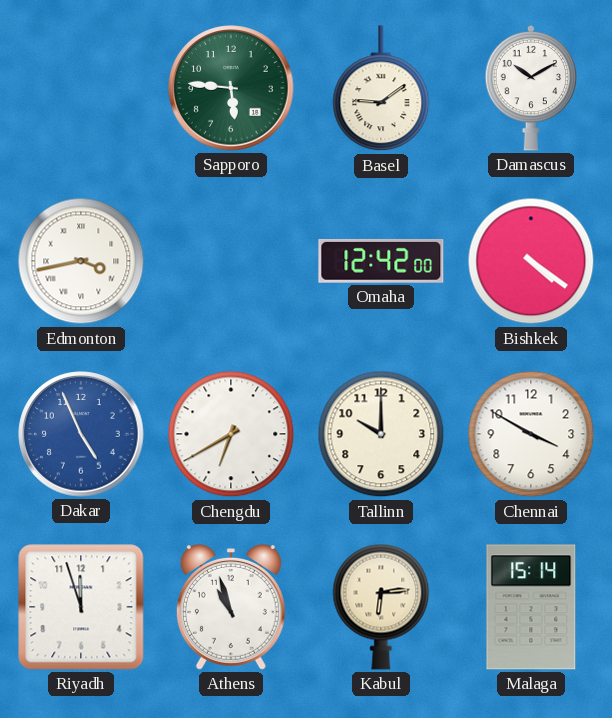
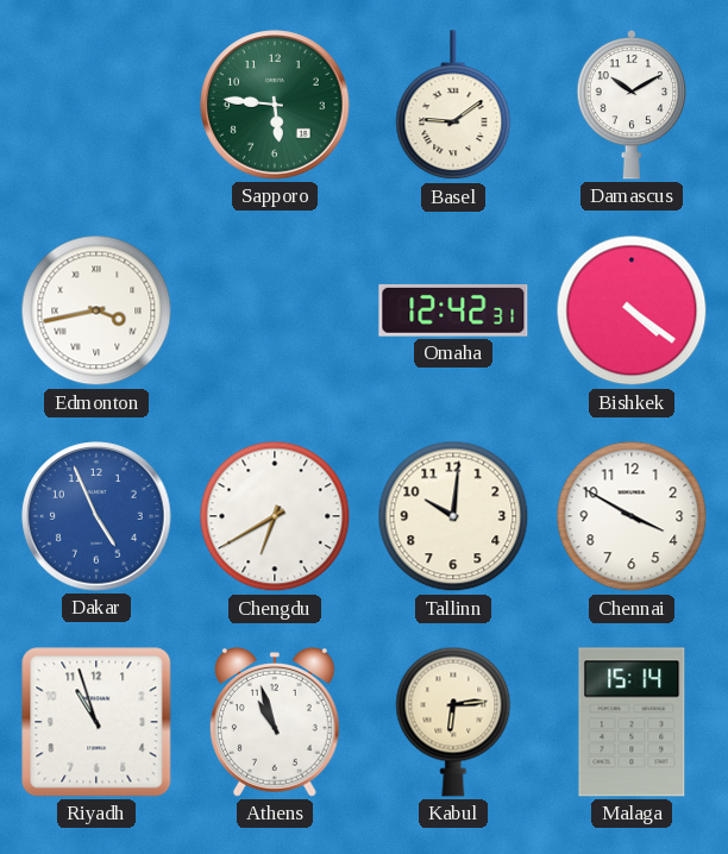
Omaha: 12:42:00 -> 12:42:31 (453, 310)
Tallinn: 10:00 -> 10:01 (453, 516)
Riyadh: 11:57 -> 10:57 (96, 722)
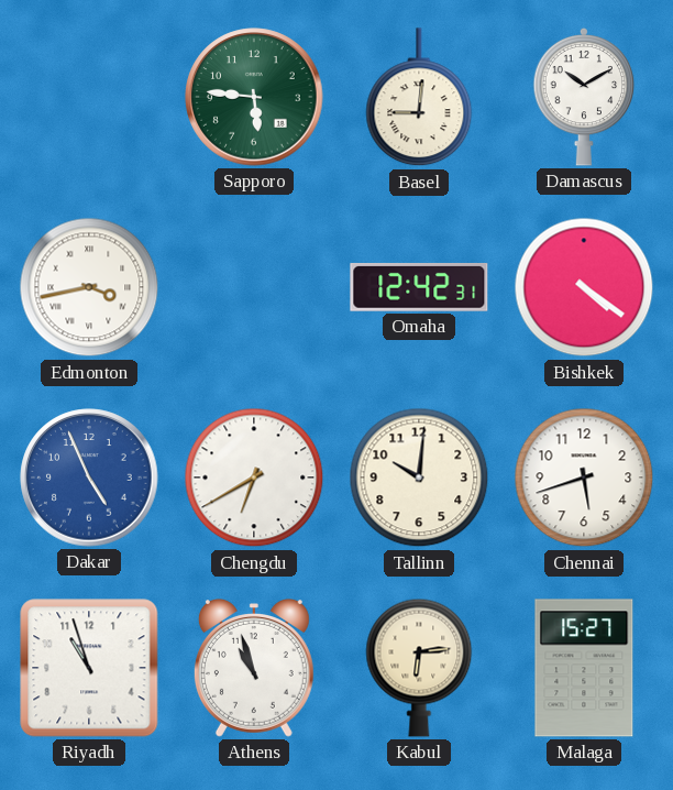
Basel: 9:09 -> 9:01 (419, 98)
Chennai: 3:50 -> 5:42 (584, 478)
Malaga: 15:14 -> 15:27 (584, 668)
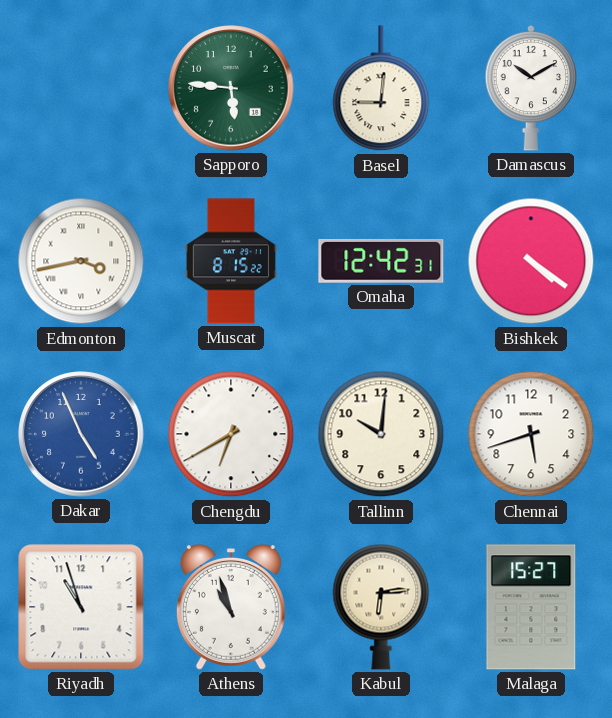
Muscat: none -> 8:15 (231, 261)
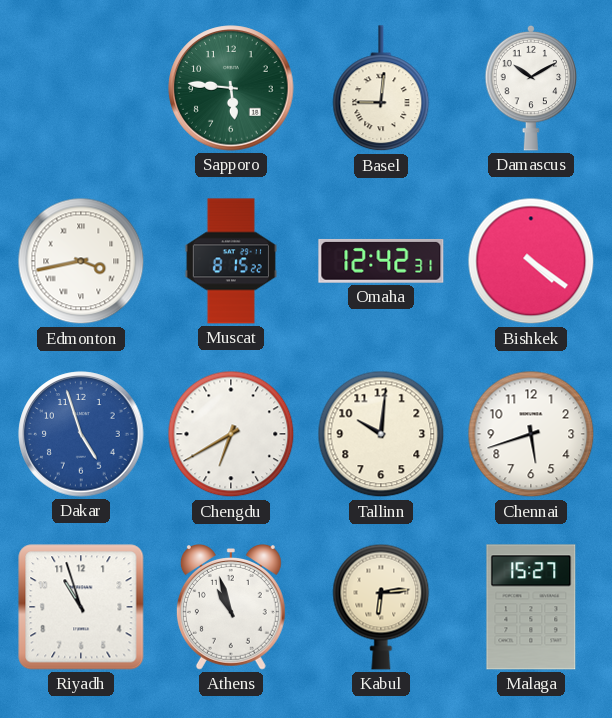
Dakar: 4:56 -> 4:57 (81, 434)
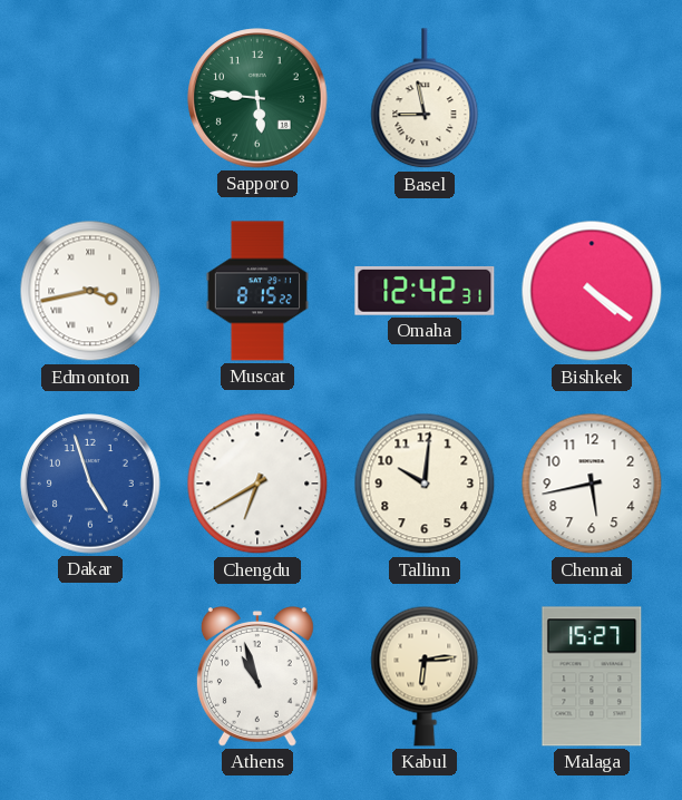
Basel: 9:01 -> 8:58 (425, 99)
Damascus: 10:10 -> none (531, 88)
Chennai: 5:42 -> 5:43 (592, 484)
Riyadh: 10:57 -> none (81, 607)
